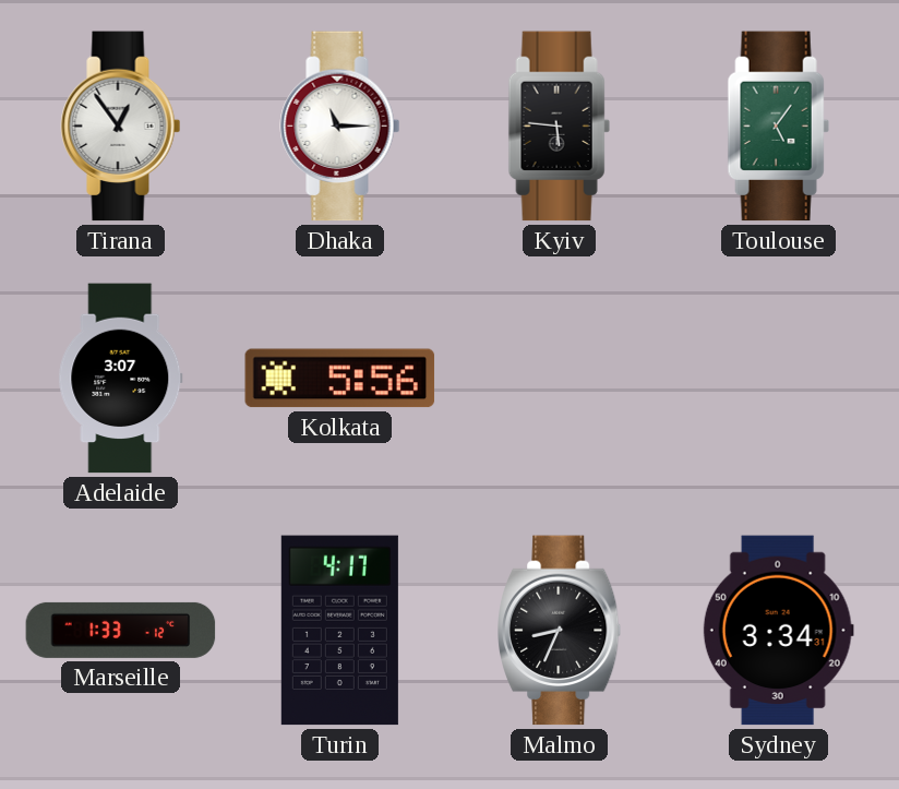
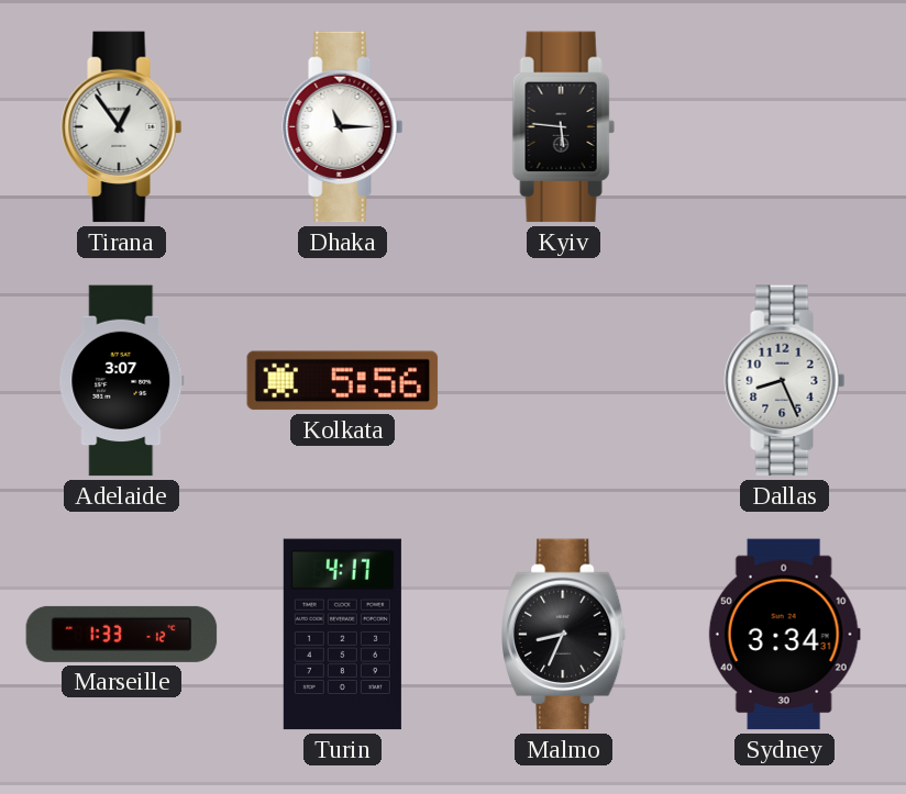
Toulouse: 5:06 -> none (778, 127)
Dallas: none -> 8:26 (785, 381)
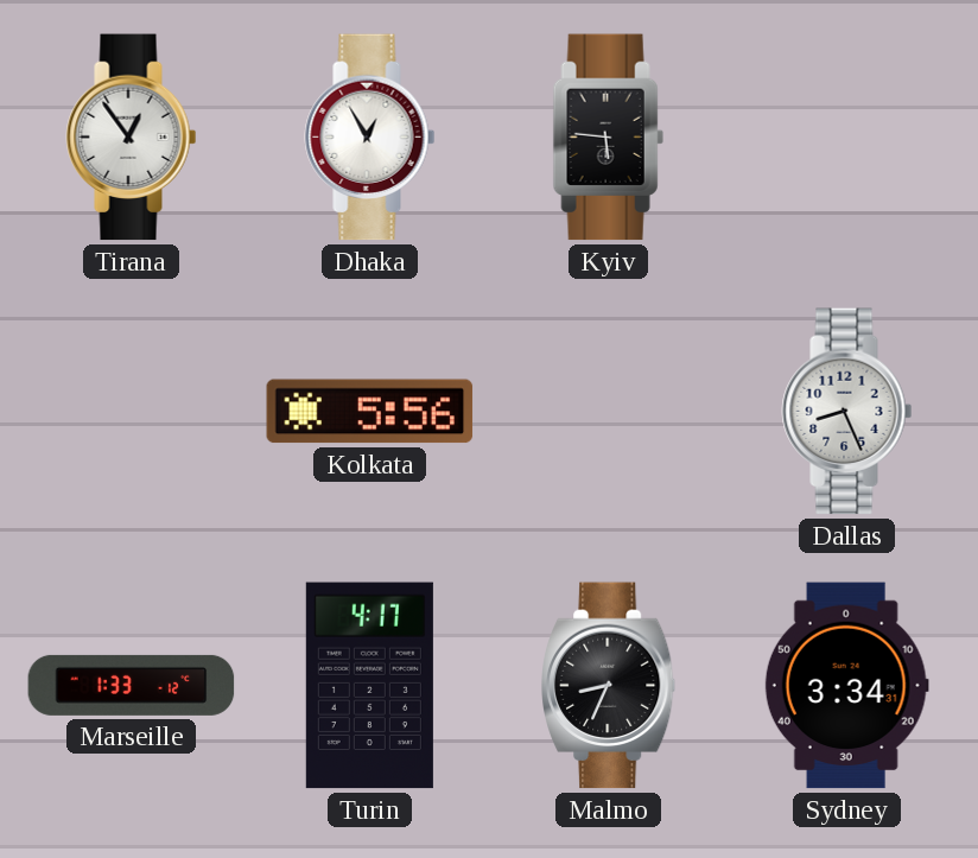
Dhaka: 11:15 -> 12:55 (370, 138)
Adelaide: 3:07 -> none (122, 381)
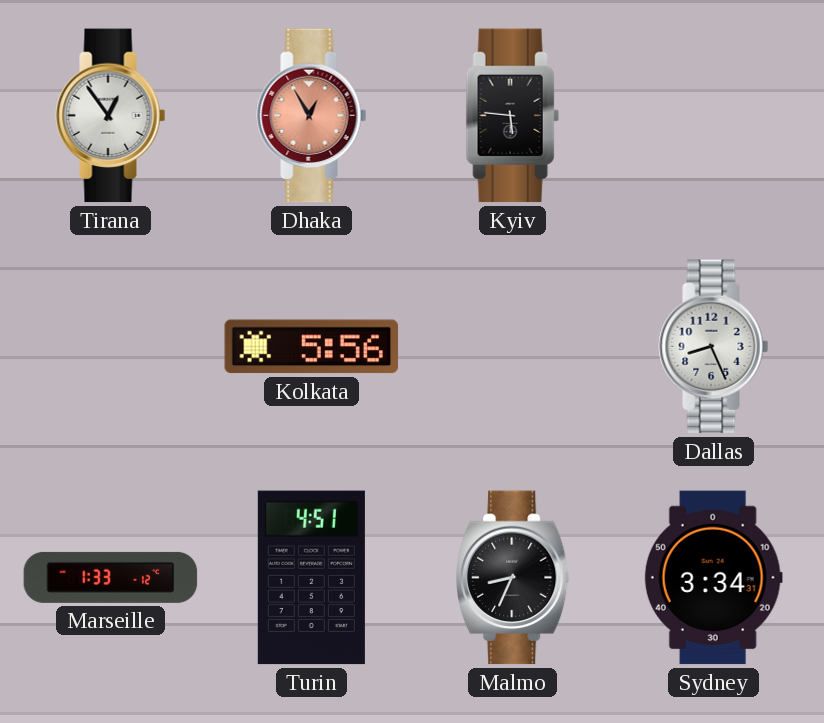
Dhaka dial: white -> salmon (312, 116)
Turin: 4:17 -> 4:51 (311, 578)
